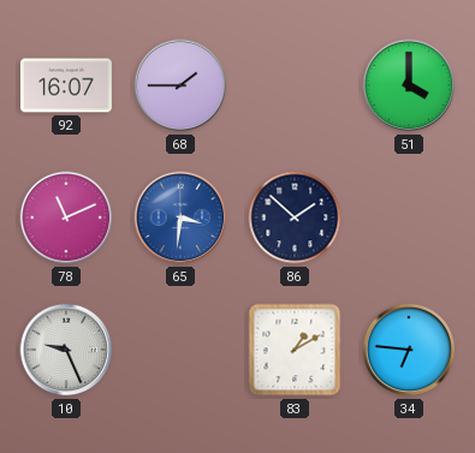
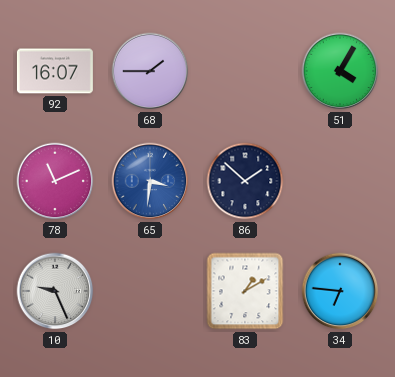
51: 4:00 -> 4:05 (340, 71)
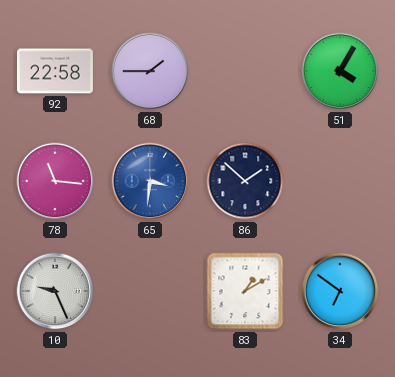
92: 16:07 -> 22:58 (55, 71)
78: 11:11 -> 11:16 (55, 181)
34: 6:46 -> 6:51 (340, 291)
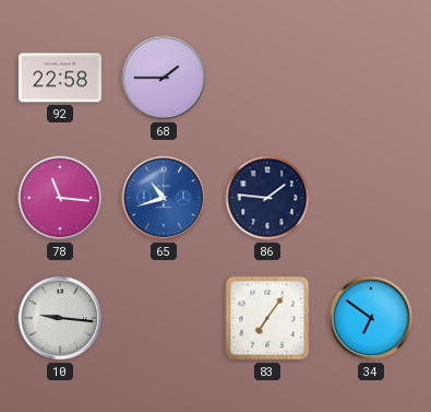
51: 4:05 -> none (340, 71)
65: 3:31 -> 10:42 (164, 198)
86: 1:52 -> 1:46 (267, 198)
10: 9:26 -> 9:16 (60, 318)
83: 1:10 -> 7:06 (267, 318)
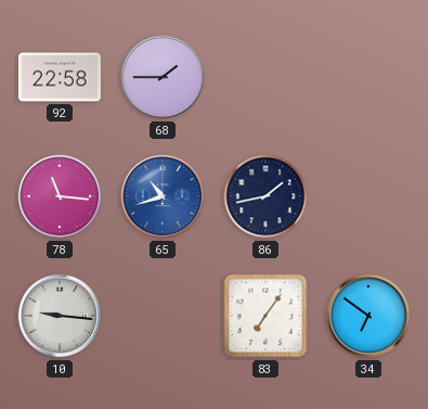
86: 1:46 -> 1:43 (265, 196)
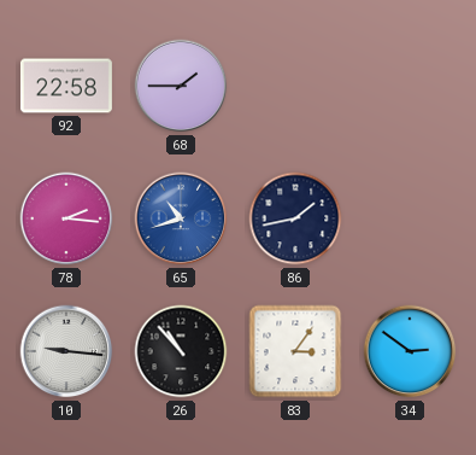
78: 11:16 -> 2:16 (66, 218)
26: none -> 10:53 (181, 351)
83: 7:06 -> 3:06 (295, 351)
34: 6:51 -> 2:51 (410, 351)
